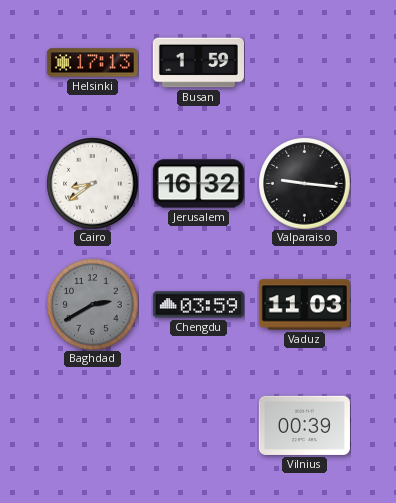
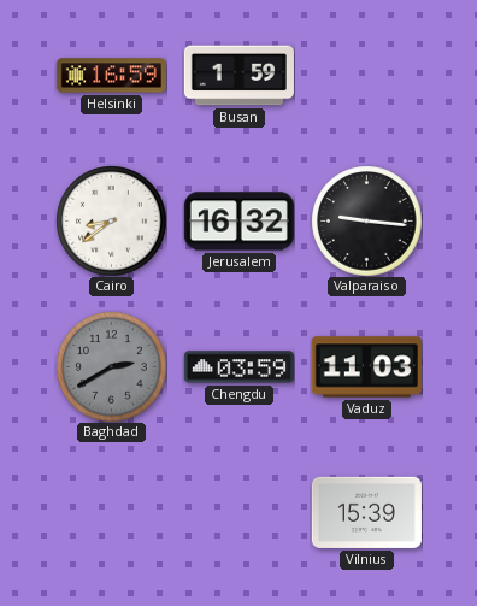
Helsinki: 17:13 -> 16:59 (111, 76)
Vilnius: 00:39 -> 15:39 (366, 512)
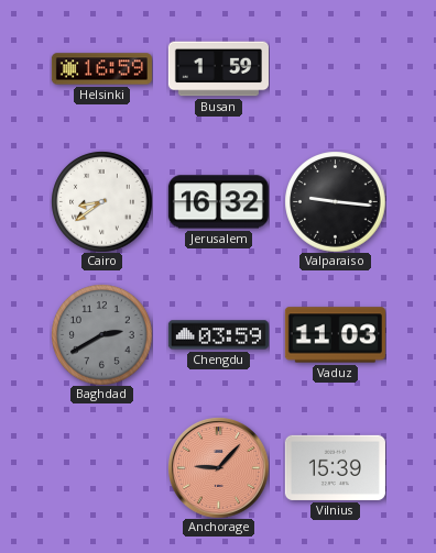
Anchorage: none -> 9:07 (219, 468)
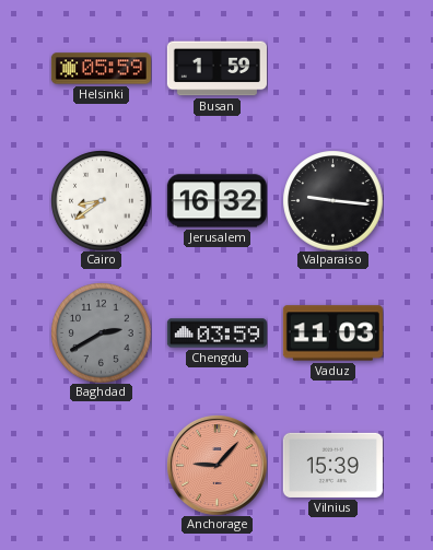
Helsinki: 16:59 -> 05:59 (101, 69)
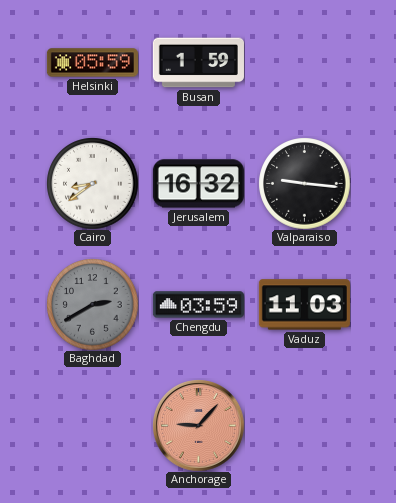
Vilnius: 15:39 -> none (332, 465)
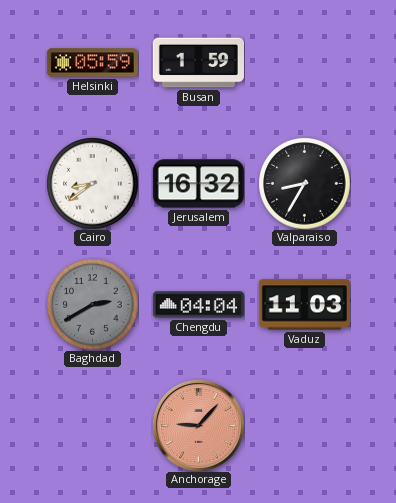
Valparaiso: 9:16 -> 8:35 (304, 183)
Chengdu: 03:59 -> 04:04 (198, 305)
